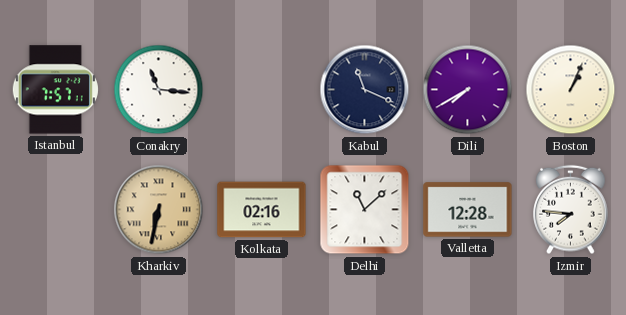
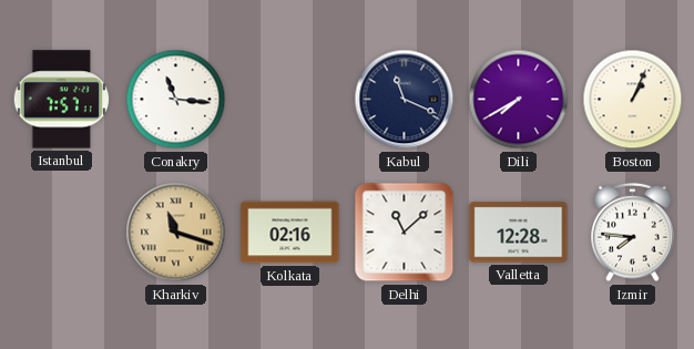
Kharkiv: 6:32 -> 11:18 (176, 233)
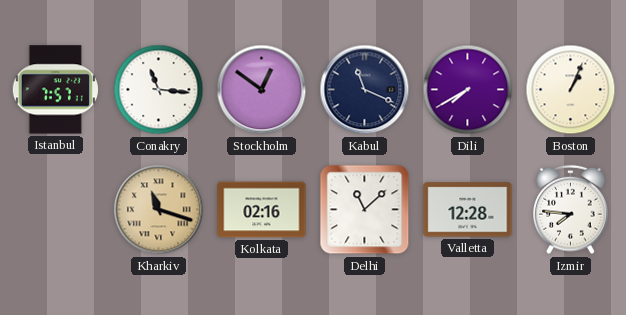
Stockholm: none -> 12:51 (262, 90)
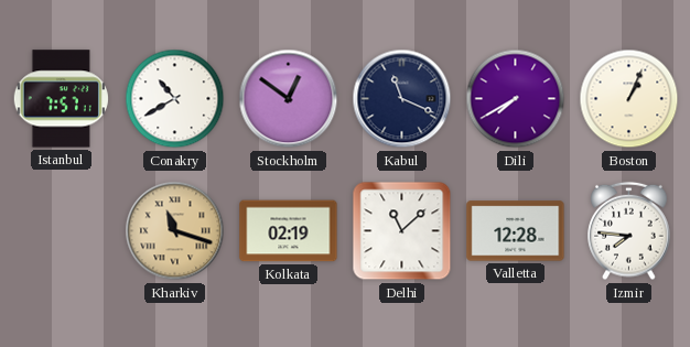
Conakry: 11:16 -> 10:40 (175, 99)
Kolkata: 02:16 -> 02:19 (289, 231)
